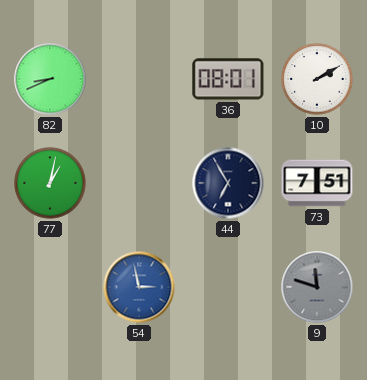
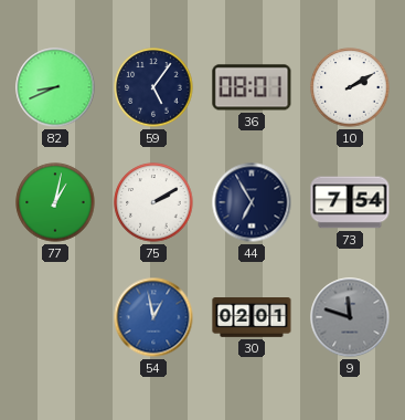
59: none -> 5:06 (153, 87)
75: none -> 2:10 (153, 202)
73: 7:51 -> 7:54 (350, 202)
54: 2:58 -> 12:58 (153, 317)
30: none -> 02:01 (252, 318)
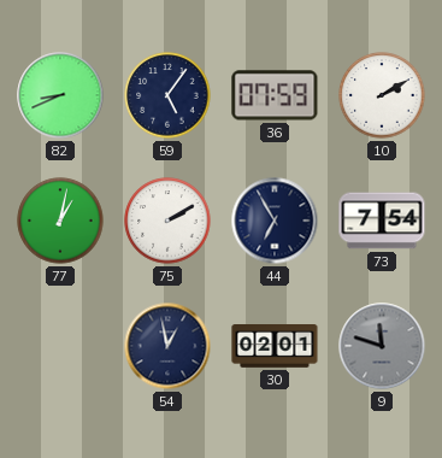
36: 08:01 -> 07:59 (275, 95)
54 dial: blue -> navy (167, 346)
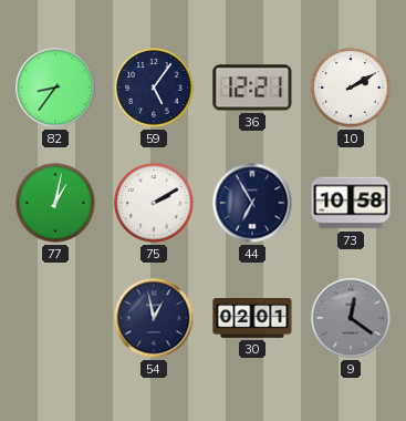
82: 8:41 -> 8:36 (55, 88)
36: 07:59 -> 12:21 (252, 88)
73: 7:54 -> 10:58 (351, 203)
9: 11:48 -> 12:21 (351, 318)
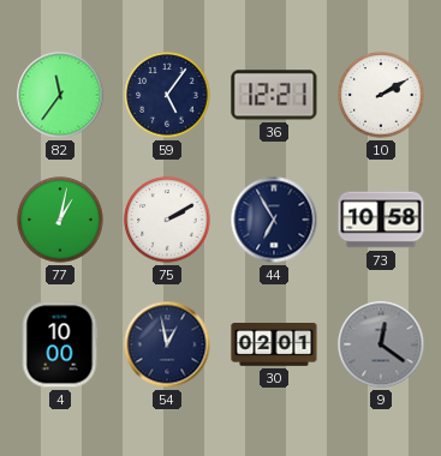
82: 8:36 -> 11:36 (60, 95)
4: none -> 10:00 (60, 344)
